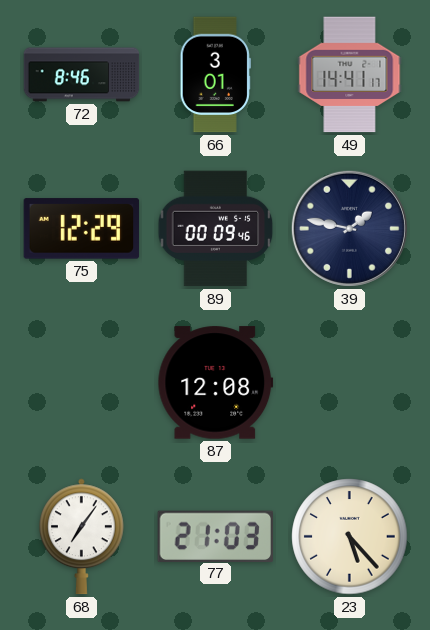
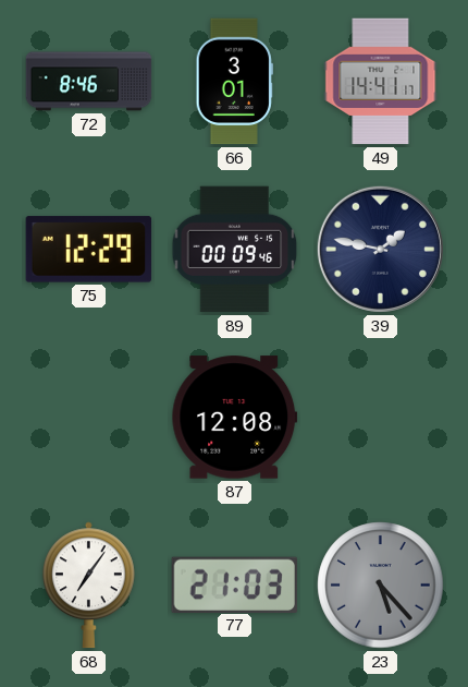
23 dial: cream -> grey (381, 586)
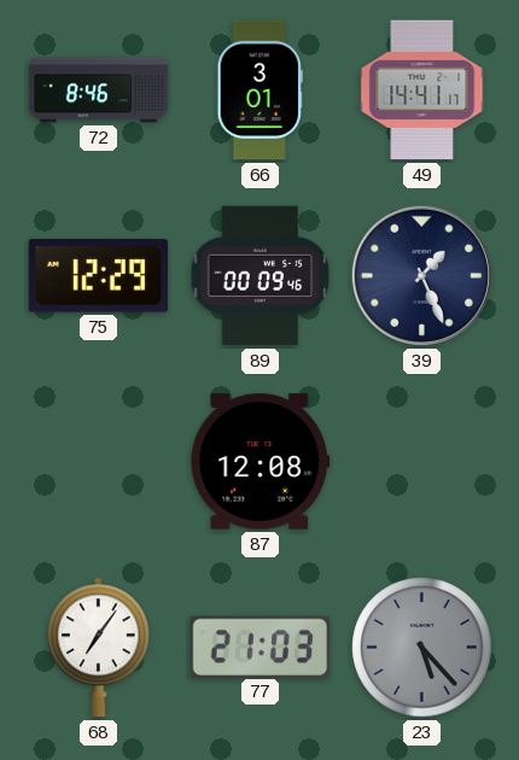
39: 1:47 -> 1:26 (421, 275)
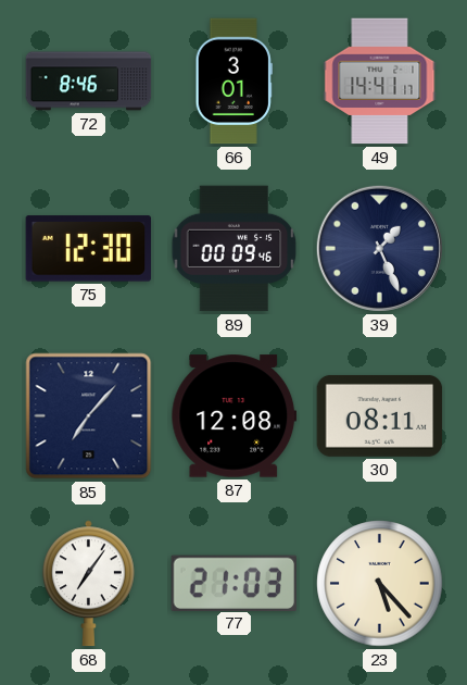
75: 12:29 -> 12:30 (89, 249)
85: none -> 7:07 (89, 416)
30: none -> 08:11 (380, 415)
23 dial: grey -> cream (380, 584)
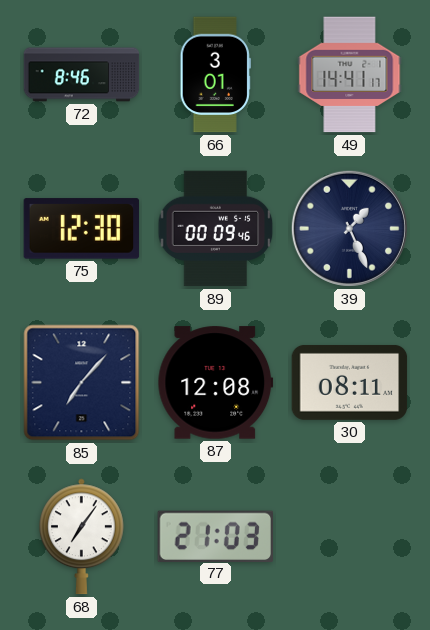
23: 5:23 -> none (380, 584)
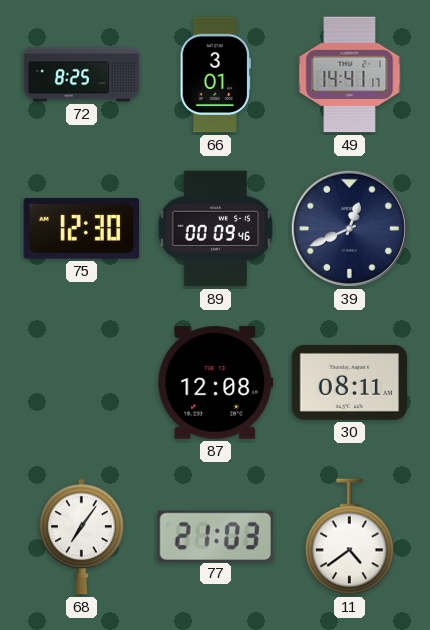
72: 8:46 -> 8:25 (82, 75)
39: 1:26 -> 12:41 (349, 228)
85: 7:07 -> none (82, 383)
11: none -> 4:39 (350, 537)
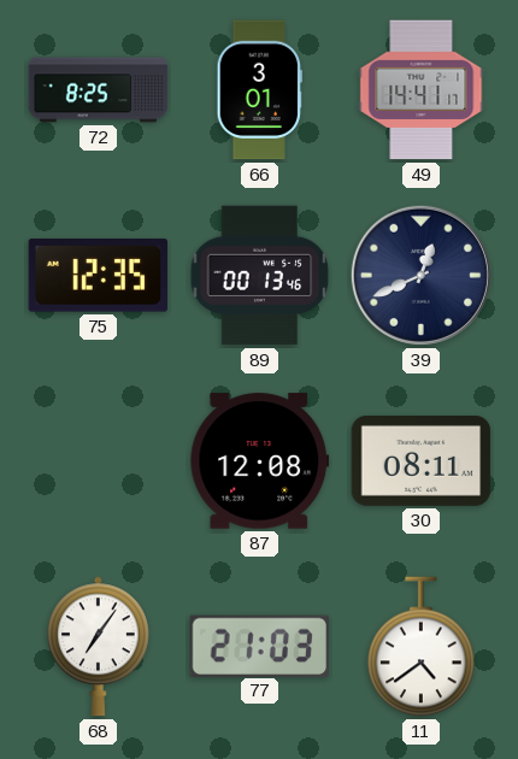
75: 12:30 -> 12:35 (99, 276)
89: 00:09 -> 00:13 (260, 276)
